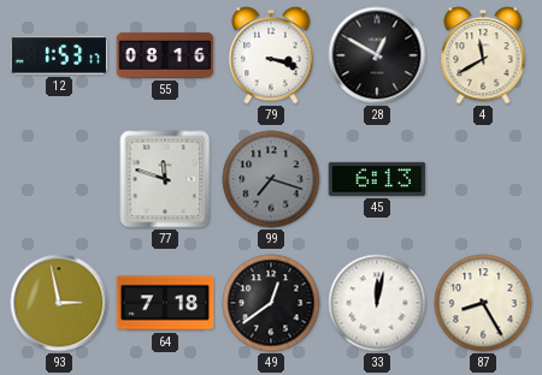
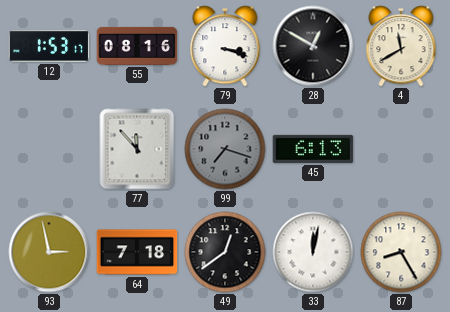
77: 11:48 -> 11:53 (137, 149)
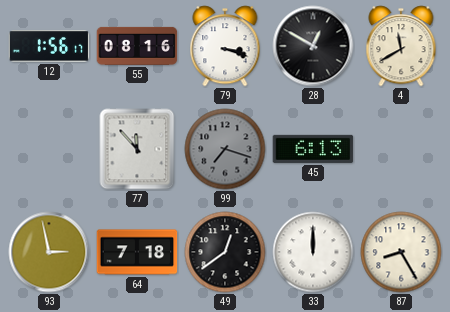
12: 1:53 -> 1:56 (49, 46)
33: 12:02 -> 12:00 (313, 252)
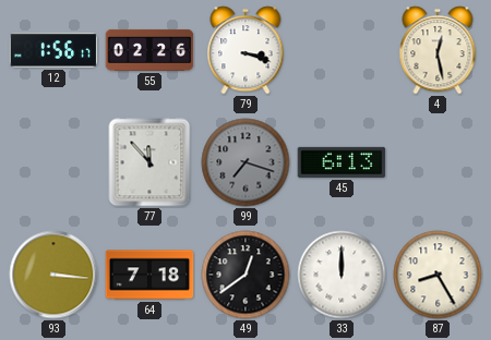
55: 08:16 -> 02:26 (149, 50)
28: 12:50 -> none (313, 46)
4: 11:40 -> 12:28 (438, 50)
93: 2:58 -> 3:16 (53, 275)
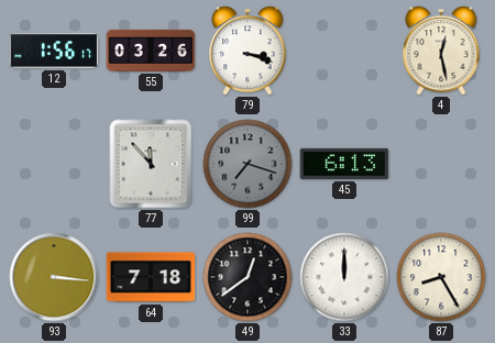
55: 02:26 -> 03:26 (151, 51)
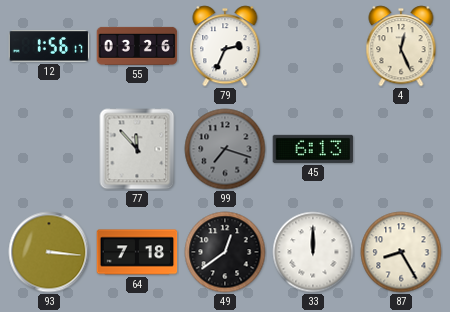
79: 3:18 -> 2:34 (225, 46)
4: 12:28 -> 12:26 (401, 46)
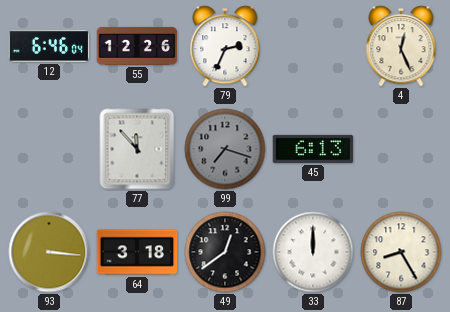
12: 1:56 -> 6:46 (49, 46)
55: 03:26 -> 12:26 (137, 46)
64: 7:18 -> 3:18 (137, 252)
